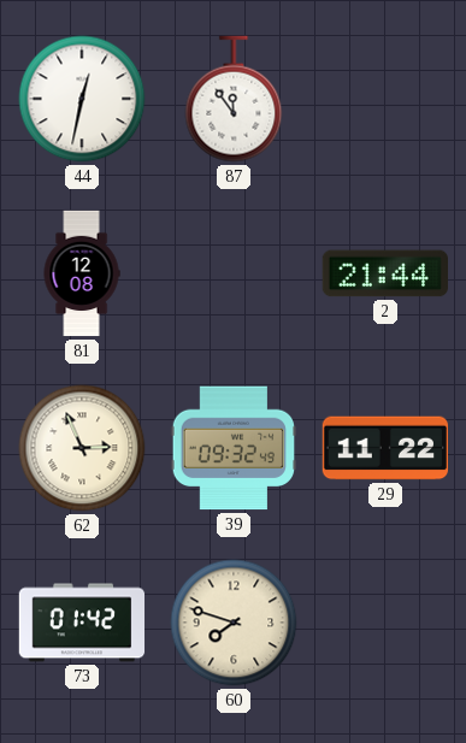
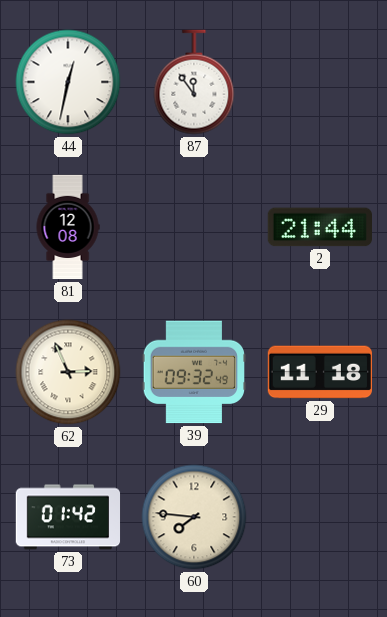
29: 11:22 -> 11:18 (319, 372)
60: 7:48 -> 7:46 (194, 517)
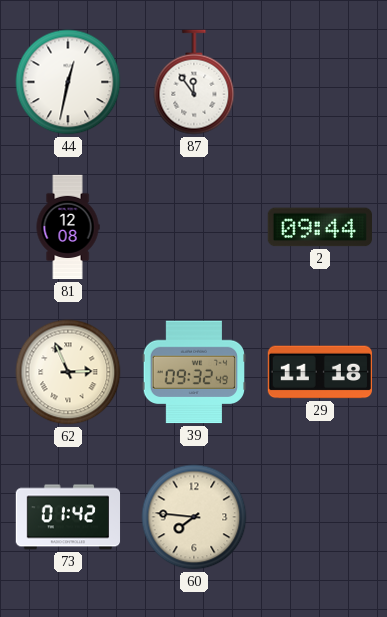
2: 21:44 -> 09:44 (319, 227)
